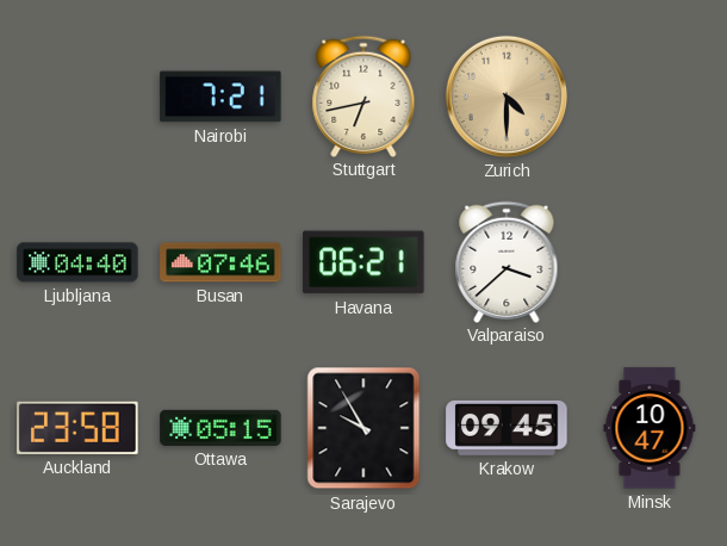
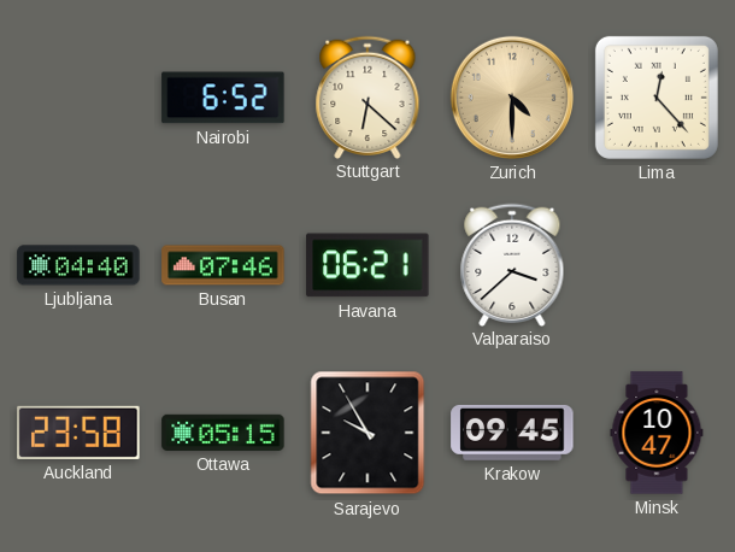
Nairobi: 7:21 -> 6:52 (223, 98)
Stuttgart: 6:43 -> 6:22 (367, 96)
Lima: none -> 12:23 (657, 98)
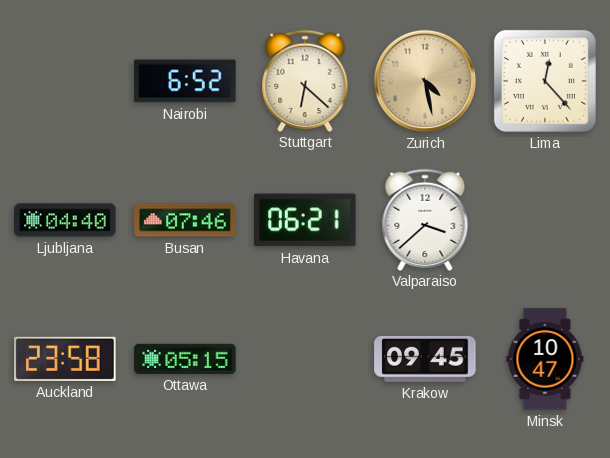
Zurich: 4:30 -> 4:28 (425, 81)
Sarajevo: 9:55 -> none (367, 433)
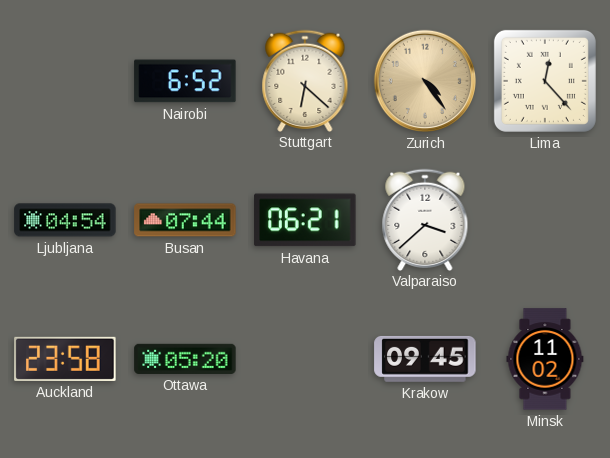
Zurich: 4:28 -> 4:24 (425, 81)
Ljubljana: 04:40 -> 04:54 (65, 220)
Busan: 07:46 -> 07:44 (185, 220)
Ottawa: 05:15 -> 05:20 (185, 359)
Minsk: 10:47 -> 11:02 (545, 359)
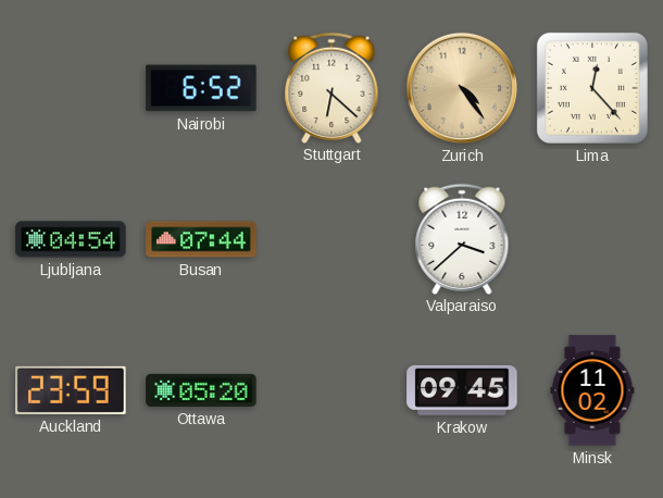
Havana: 06:21 -> none (305, 220)
Auckland: 23:58 -> 23:59 (71, 390)
